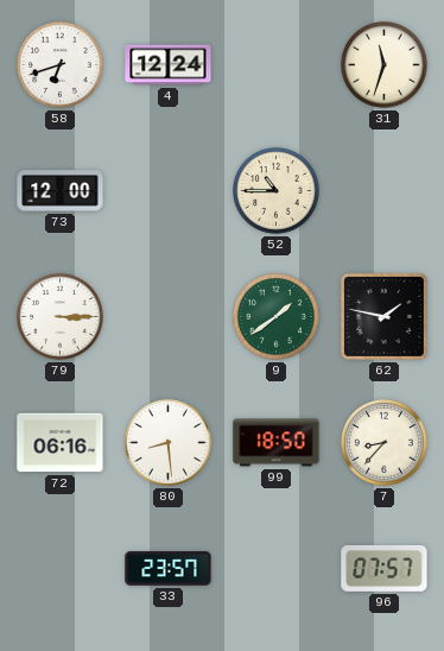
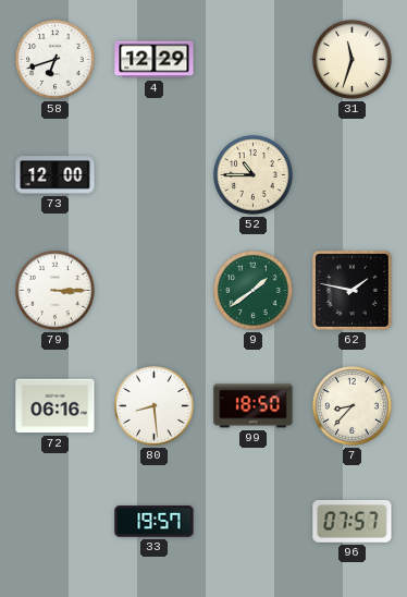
4: 12:24 -> 12:29 (155, 60)
33: 23:57 -> 19:57 (155, 522)
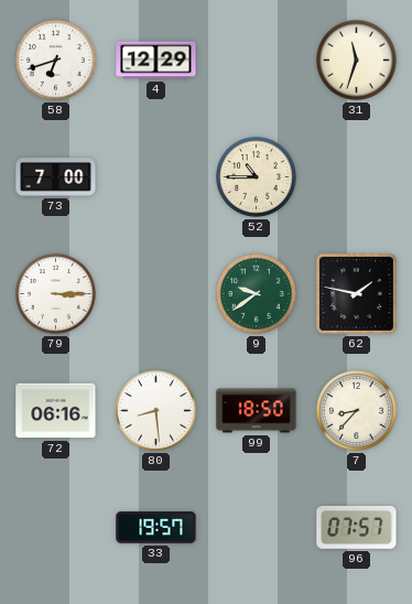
73: 12:00 -> 7:00 (56, 177)
9: 1:39 -> 9:39 (257, 294)
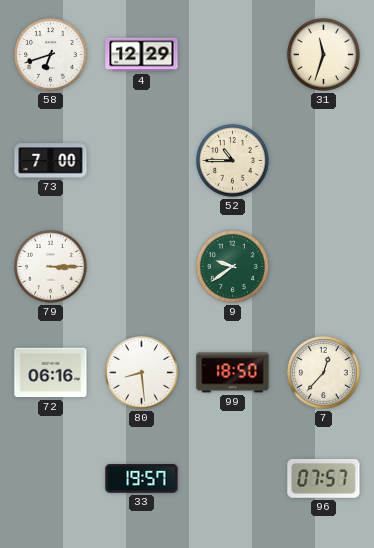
62: 1:47 -> none (356, 293)
7: 8:37 -> 12:37 (324, 373)
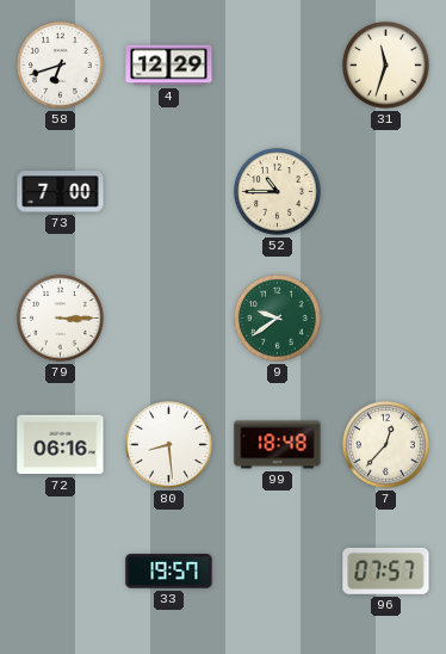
99: 18:50 -> 18:48 (278, 445)
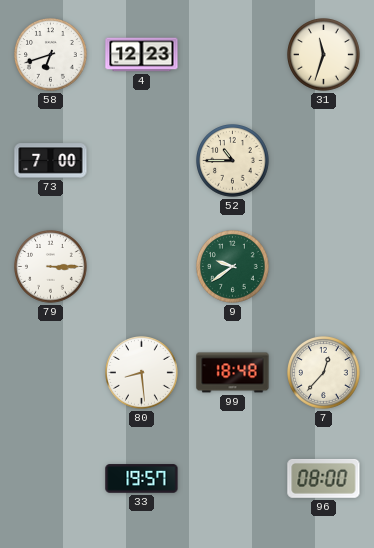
4: 12:29 -> 12:23 (142, 55)
72: 06:16 -> none (61, 445)
96: 07:57 -> 08:00 (324, 478)
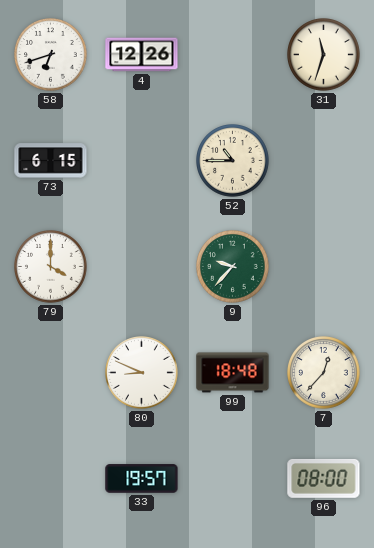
4: 12:23 -> 12:26 (142, 55)
73: 7:00 -> 6:15 (51, 161)
79: 3:15 -> 4:00 (51, 267)
9: 9:39 -> 9:37 (233, 267)
80: 8:29 -> 8:49 (142, 373)
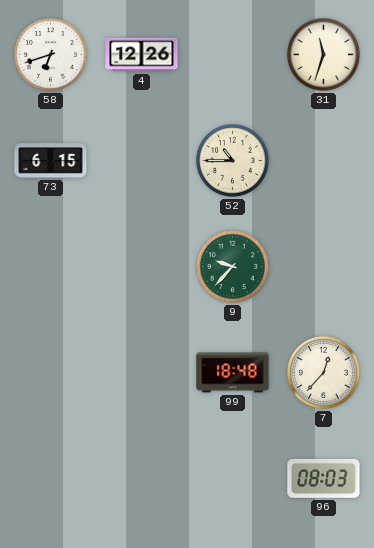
79: 4:00 -> none (51, 267)
80: 8:49 -> none (142, 373)
33: 19:57 -> none (142, 479)
96: 08:00 -> 08:03 (324, 478)
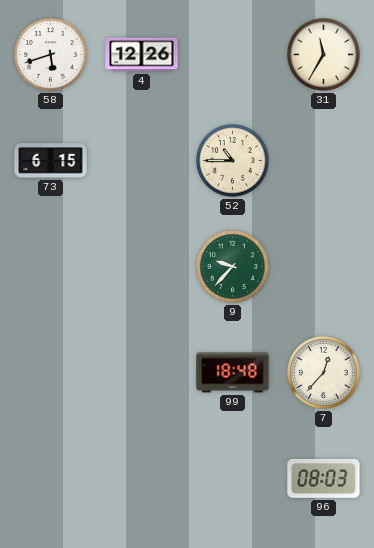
58: 6:42 -> 5:42 (51, 55)
31: 11:33 -> 11:35 (324, 55)
